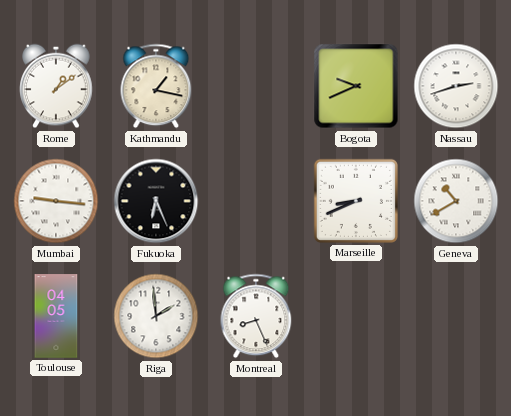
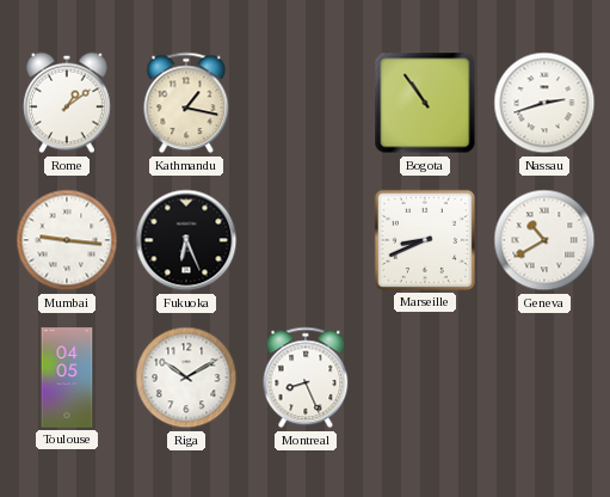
Bogota: 9:41 -> 10:54 (425, 103)
Riga: 1:59 -> 10:10 (186, 378)
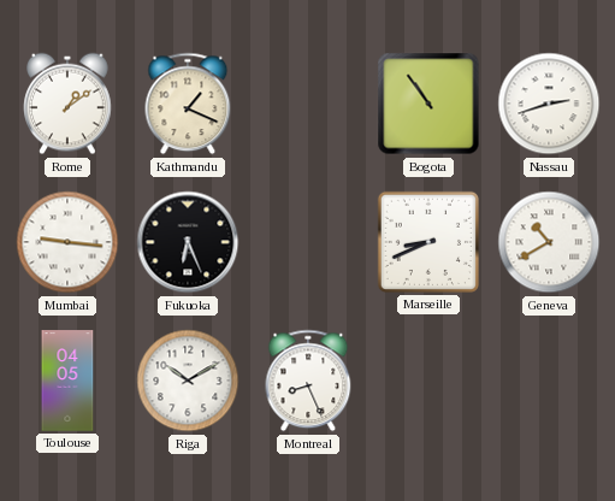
Kathmandu: 1:17 -> 1:19 (188, 104)
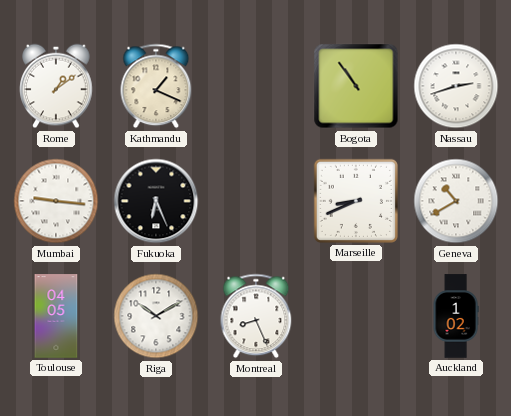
Auckland: none -> 1:02 (456, 316)
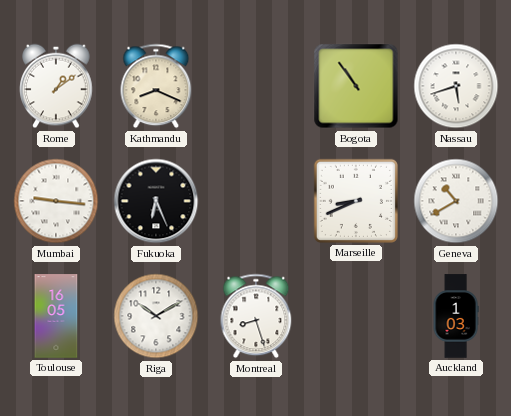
Kathmandu: 1:19 -> 8:19 (156, 86)
Nassau: 2:42 -> 5:42 (456, 86)
Toulouse: 04:05 -> 16:05 (56, 316)
Montreal: 8:26 -> 8:27 (256, 316)
Auckland: 1:02 -> 1:03 (456, 316)
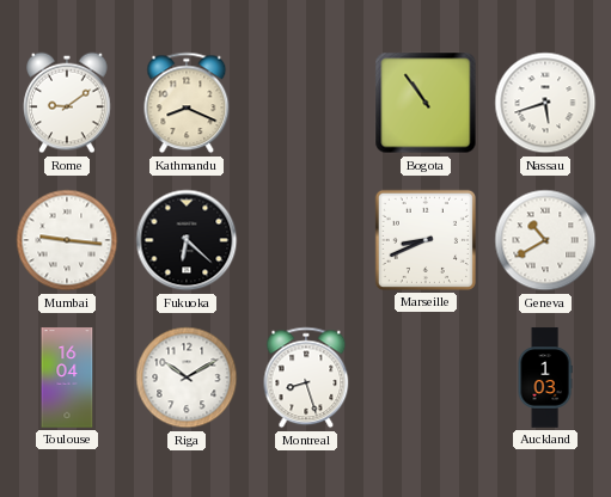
Rome: 1:09 -> 9:09 (67, 103)
Fukuoka: 6:26 -> 6:22 (187, 240)
Toulouse: 16:05 -> 16:04 (67, 378)
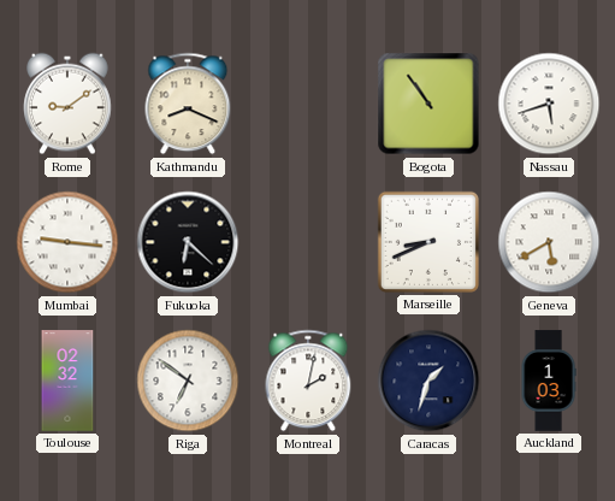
Geneva: 10:40 -> 5:40 (549, 242)
Toulouse: 16:04 -> 02:32 (67, 381)
Riga: 10:10 -> 6:51 (188, 381)
Montreal: 8:27 -> 2:02 (308, 381)
Caracas: none -> 1:33 (428, 381)
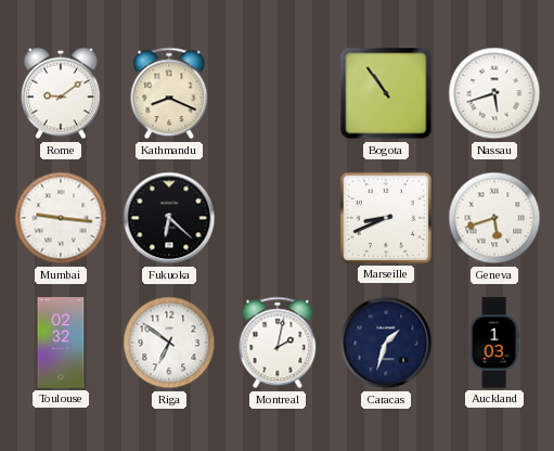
Geneva: 5:40 -> 5:42 (494, 218)
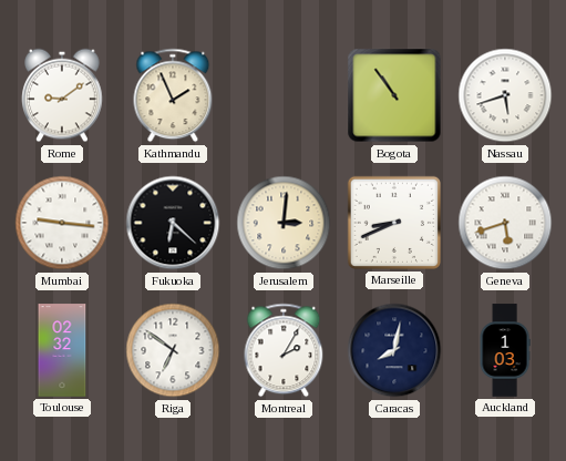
Kathmandu: 8:19 -> 1:56 (173, 95)
Jerusalem: none -> 3:01 (284, 223)
Montreal: 2:02 -> 2:05 (284, 350)
Caracas: 1:33 -> 8:02 (394, 350)
